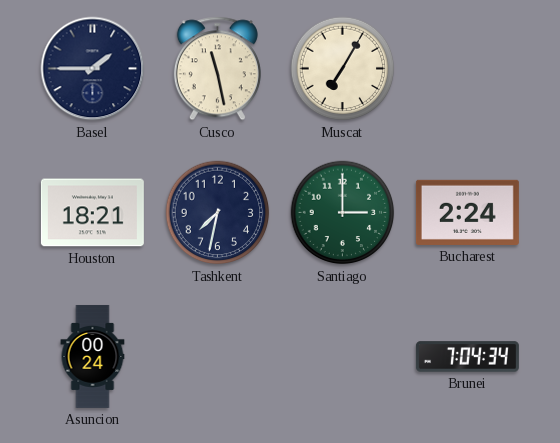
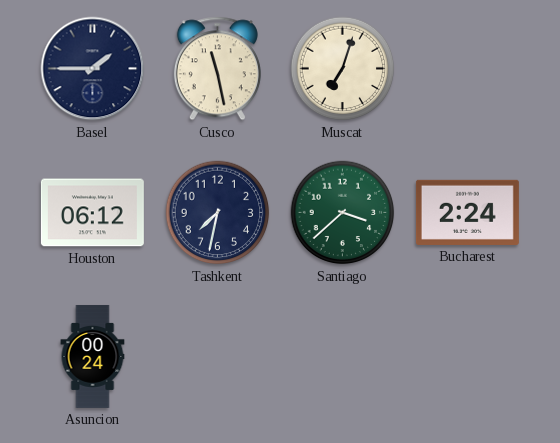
Muscat: 7:05 -> 7:03 (343, 69)
Houston: 18:21 -> 06:12 (92, 213)
Santiago: 3:00 -> 3:38 (343, 213)
Brunei: 7:04 -> none (467, 357)
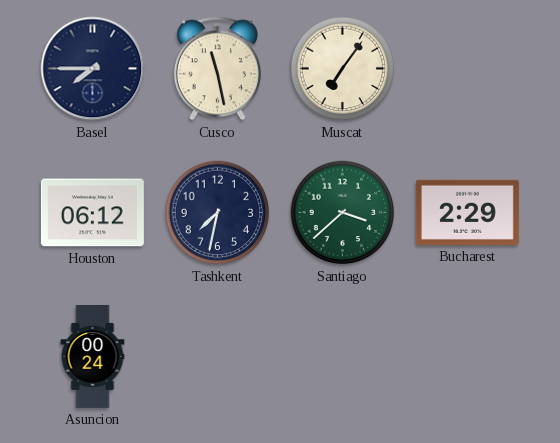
Basel: 1:45 -> 7:45 (93, 69)
Muscat: 7:03 -> 7:06 (343, 69)
Bucharest: 2:24 -> 2:29 (467, 212)
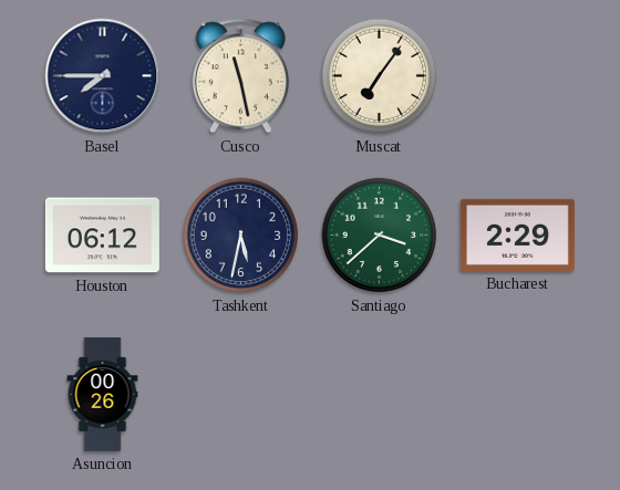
Tashkent: 7:32 -> 5:32 (241, 236)
Asuncion: 00:24 -> 00:26 (103, 394)
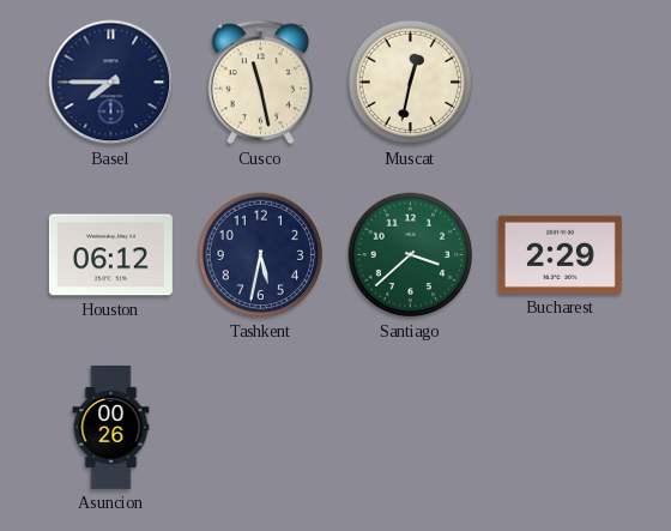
Muscat: 7:06 -> 12:32 (411, 83)
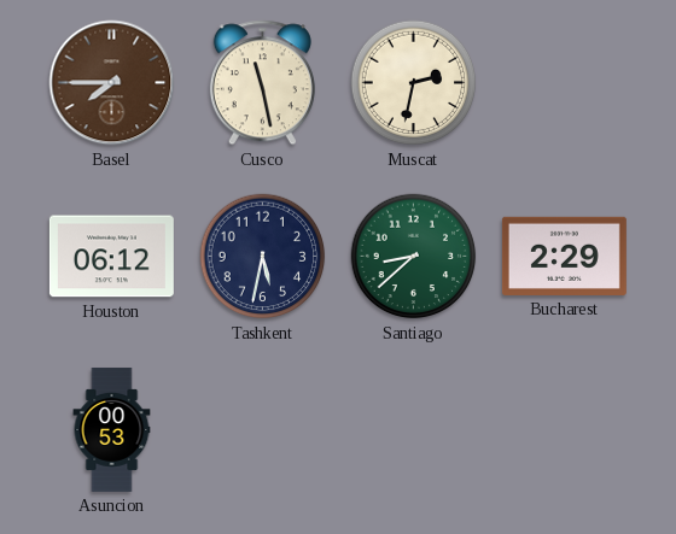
Basel dial: navy -> brown (112, 83)
Muscat: 12:32 -> 2:32 (414, 83)
Santiago: 3:38 -> 8:38 (414, 257)
Asuncion: 00:26 -> 00:53 (112, 429)
